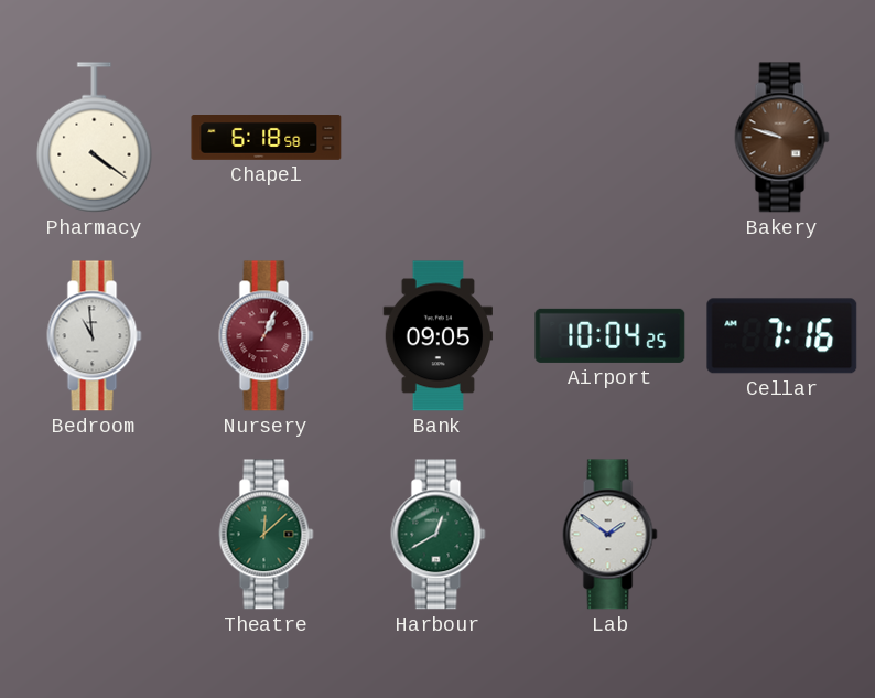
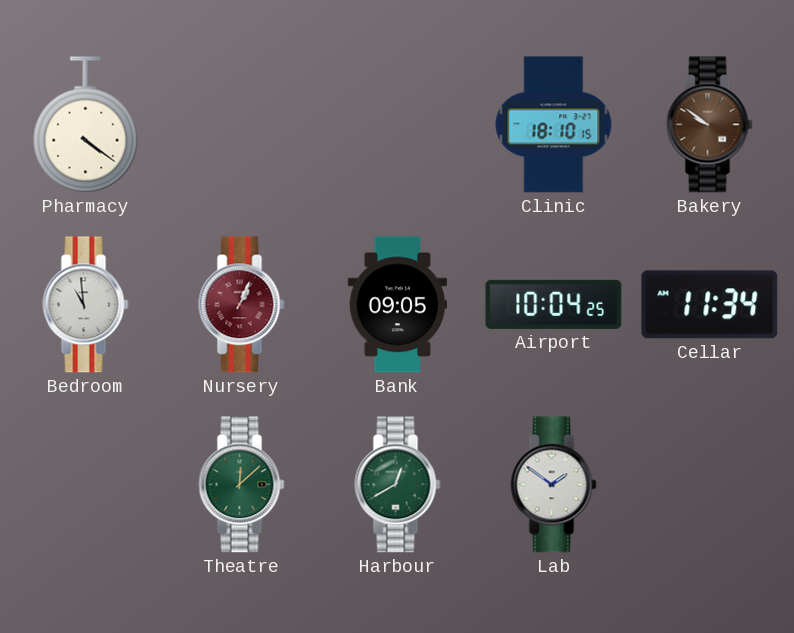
Chapel: 6:18 -> none (267, 138)
Clinic: none -> 18:10 (554, 125)
Bakery: 9:48 -> 9:51 (710, 125)
Cellar: 7:16 -> 11:34 (710, 305)
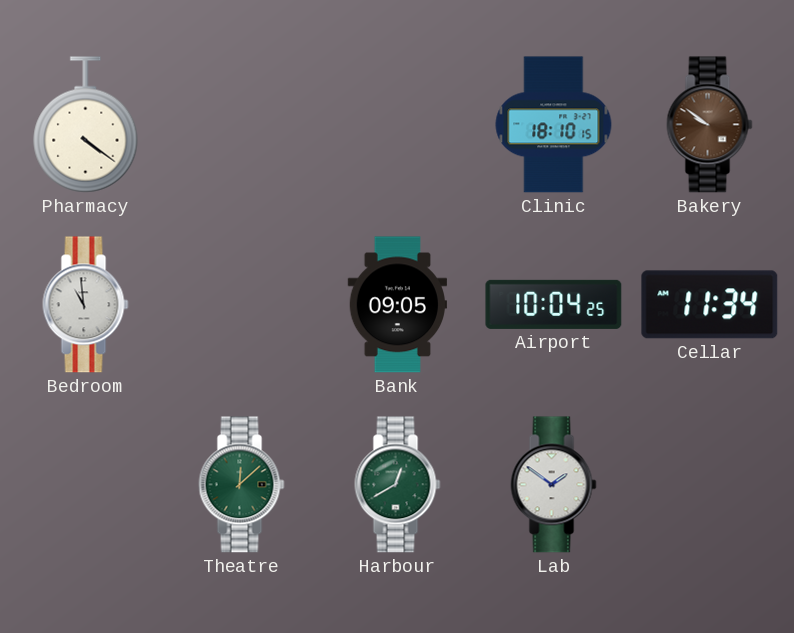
Nursery: 1:04 -> none (242, 305)
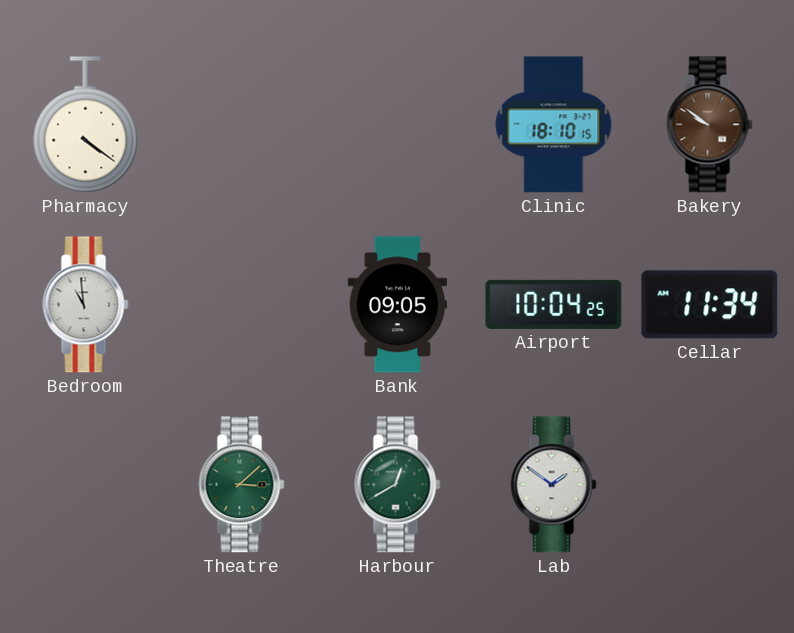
Theatre: 12:08 -> 3:08 (242, 485)
